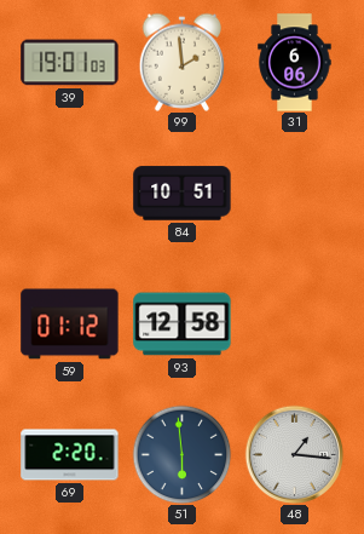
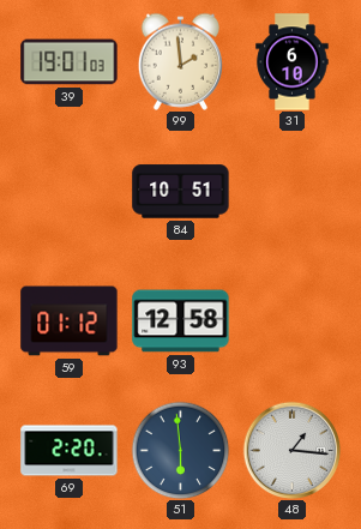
31: 6:06 -> 6:10 (293, 62)
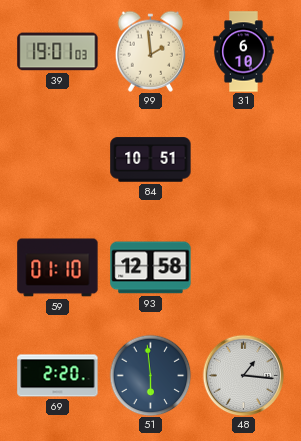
59: 01:12 -> 01:10 (58, 268)
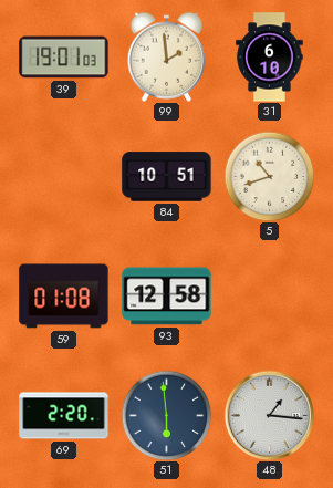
5: none -> 10:42 (269, 176)
59: 01:10 -> 01:08 (64, 297)
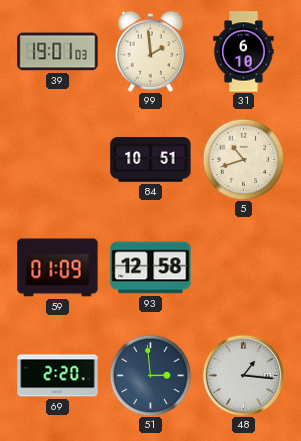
59: 01:08 -> 01:09 (58, 268)
51: 5:59 -> 2:59 (150, 375)
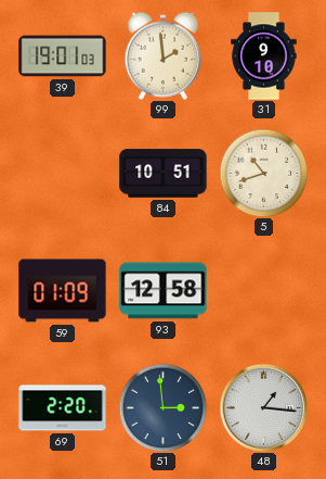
31: 6:10 -> 9:10 (264, 56)
